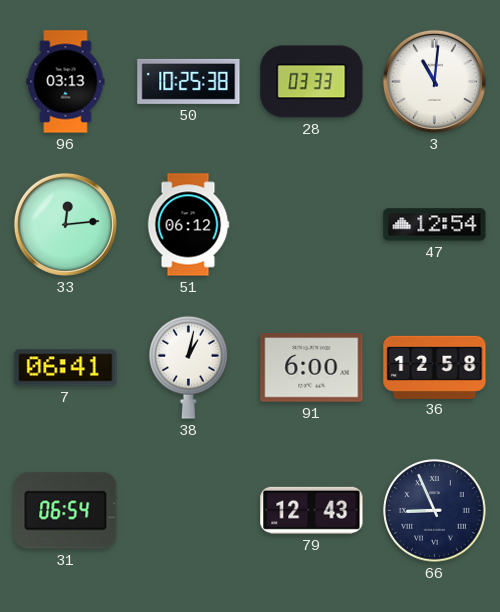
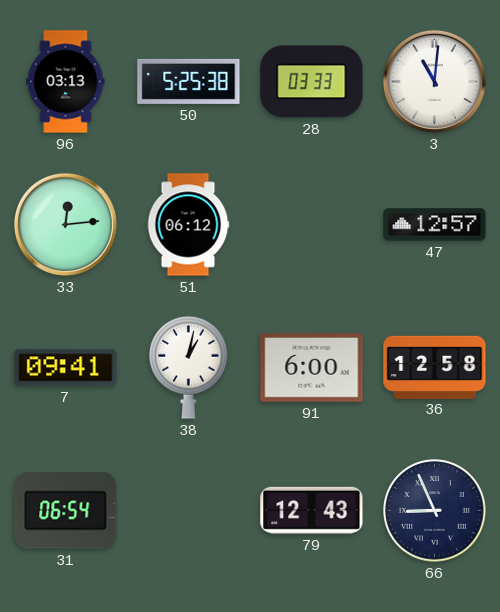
50: 10:25 -> 5:25 (189, 81)
47: 12:54 -> 12:57 (435, 225)
7: 06:41 -> 09:41 (66, 368)
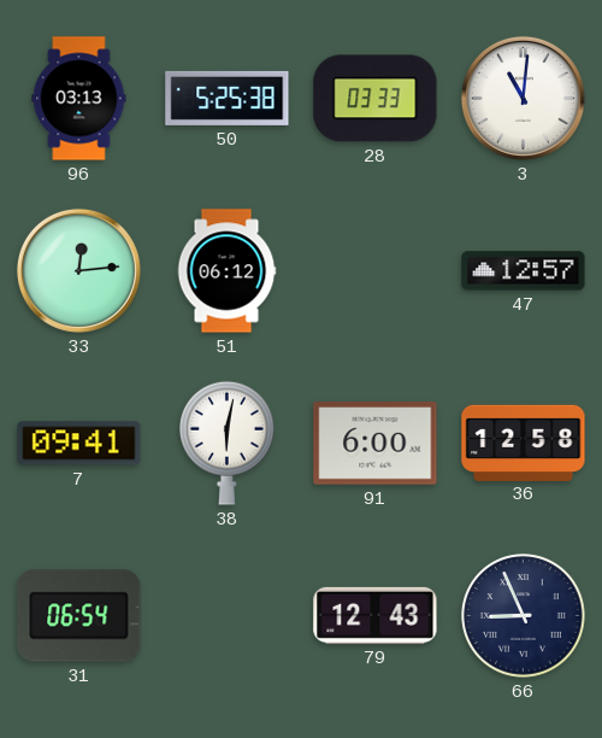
38: 1:02 -> 6:02 (228, 443)
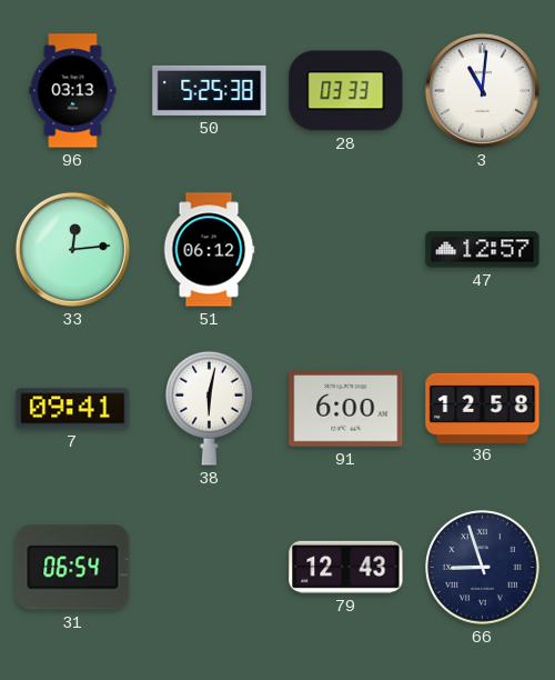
66: 8:56 -> 8:57 (483, 568)
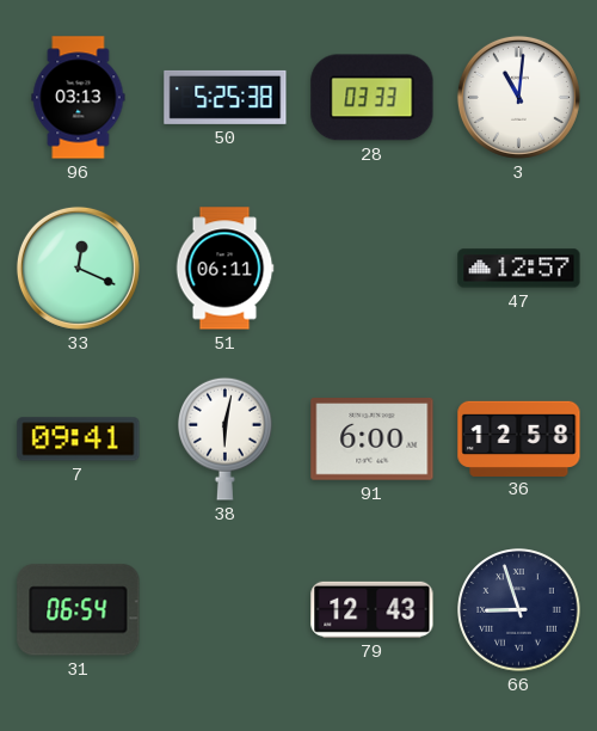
33: 12:14 -> 12:19 (78, 268)
51: 06:12 -> 06:11 (224, 269)
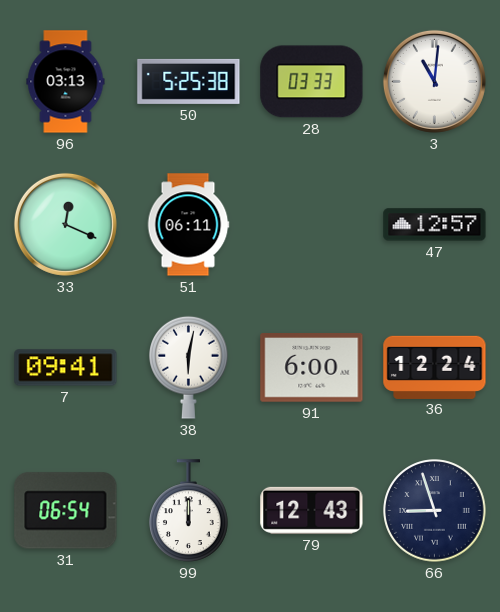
36: 12:58 -> 12:24 (435, 367)
99: none -> 12:00 (189, 511)
